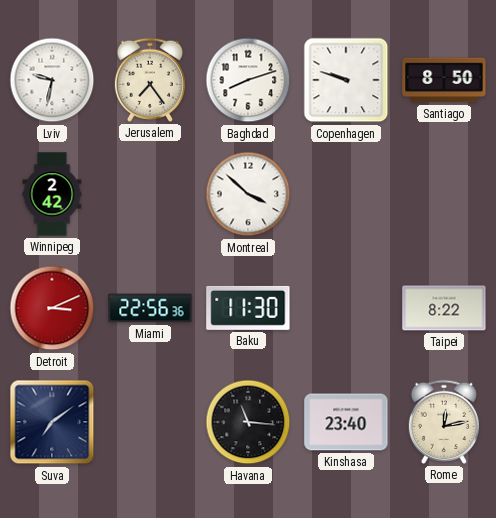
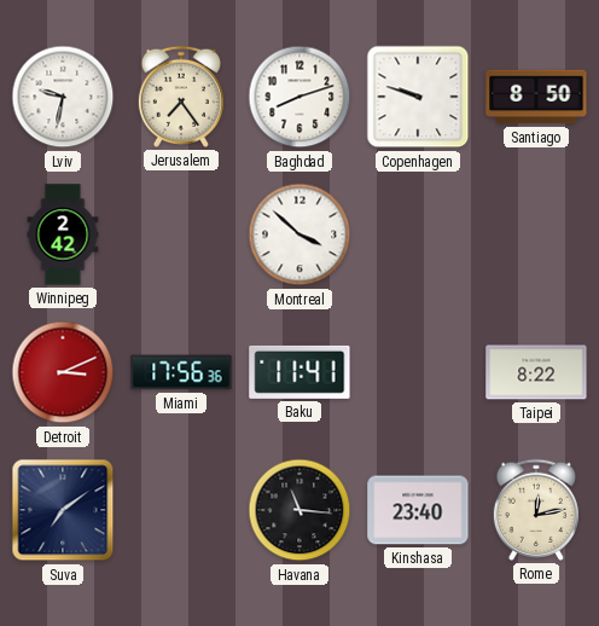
Miami: 22:56 -> 17:56 (181, 372)
Baku: 11:30 -> 11:41 (299, 372)
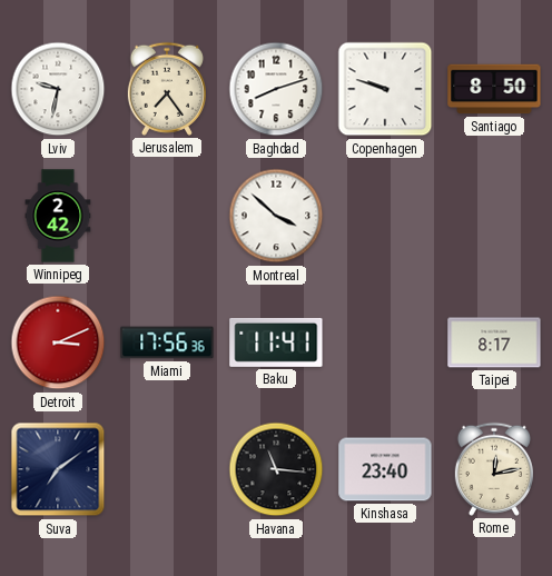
Taipei: 8:22 -> 8:17 (494, 342)
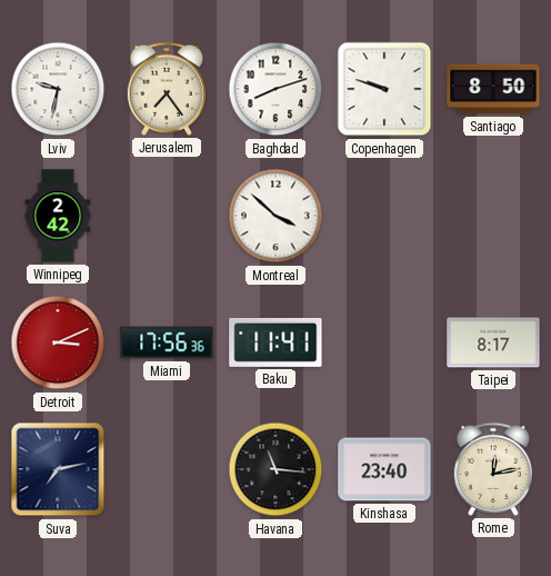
Suva: 7:09 -> 7:13 (58, 469)
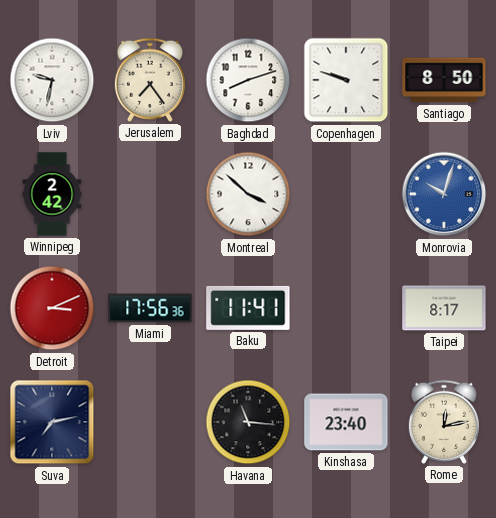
Monrovia: none -> 10:03 (444, 194)
